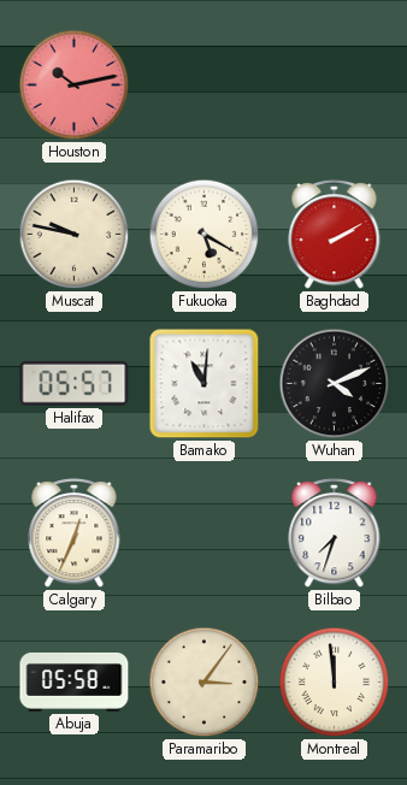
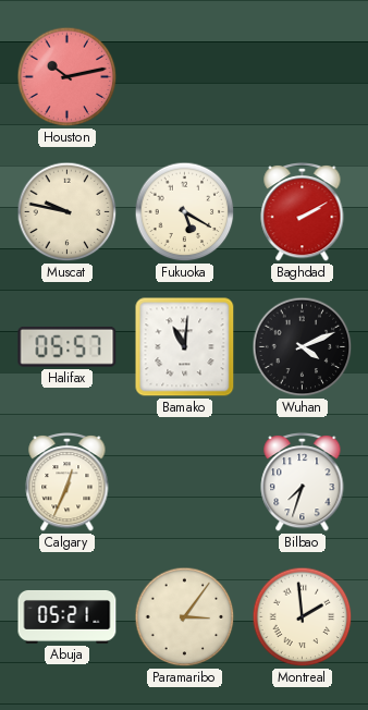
Abuja: 05:58 -> 05:21 (68, 616)
Montreal: 11:59 -> 1:59 (303, 617)
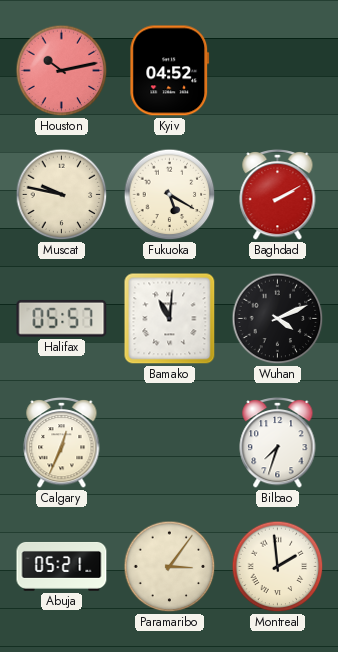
Kyiv: none -> 04:52 (170, 71)
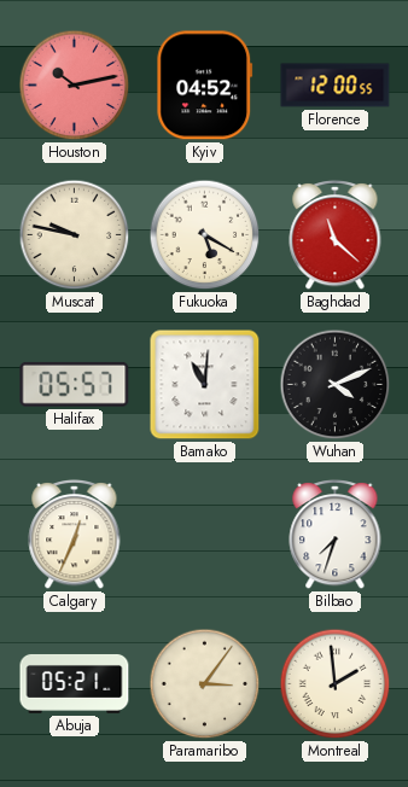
Florence: none -> 12:00 (336, 86)
Baghdad: 2:10 -> 11:22 (336, 234)
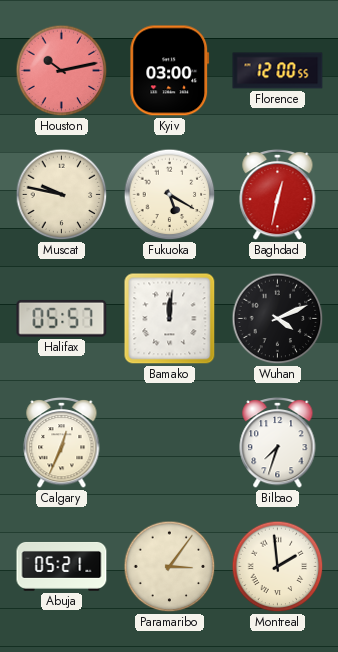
Kyiv: 04:52 -> 03:00 (170, 71)
Baghdad: 11:22 -> 12:32 (278, 194)
Bamako: 11:01 -> 12:01 (170, 319)
